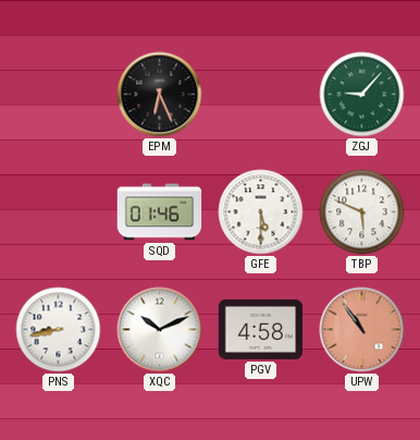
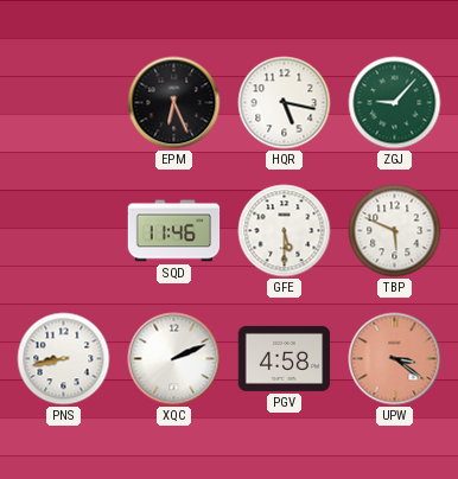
HQR: none -> 5:17 (285, 103)
SQD: 01:46 -> 11:46 (174, 231)
XQC: 10:11 -> 2:11 (174, 359)
UPW: 10:54 -> 3:21 (395, 359)
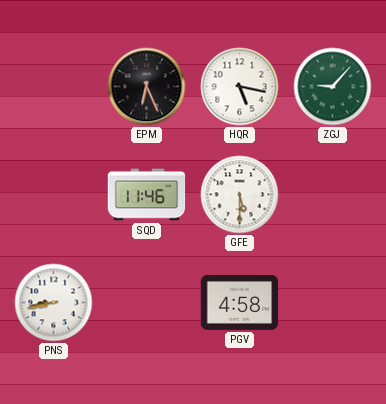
TBP: 5:49 -> none (395, 231)
XQC: 2:11 -> none (174, 359)
UPW: 3:21 -> none (395, 359)
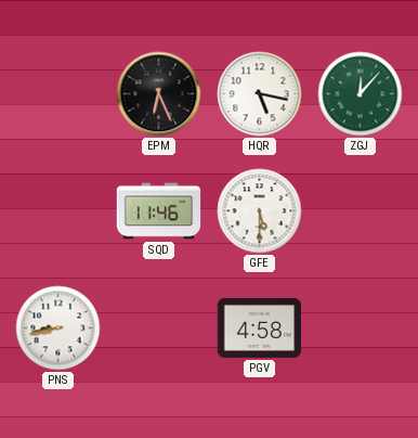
ZGJ: 9:07 -> 12:07 (361, 94)
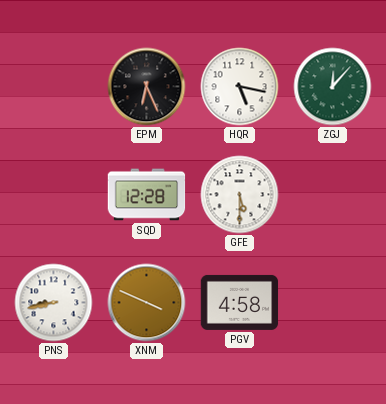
SQD: 11:46 -> 12:28 (147, 195)
XNM: none -> 3:49 (147, 303)
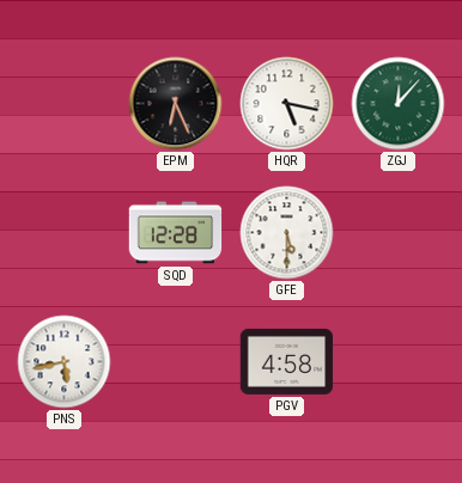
PNS: 8:43 -> 5:43 (65, 362)
XNM: 3:49 -> none (147, 303)
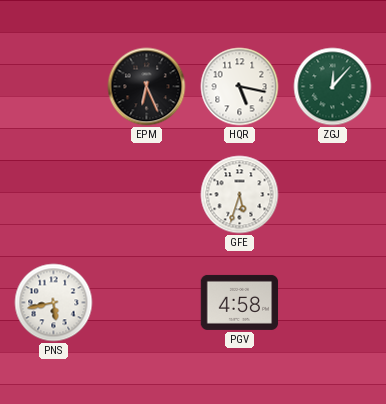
SQD: 12:28 -> none (176, 233)
GFE: 5:30 -> 5:33 (240, 195)
